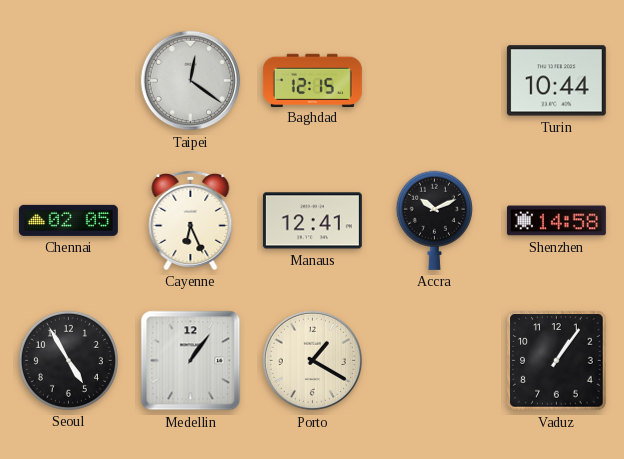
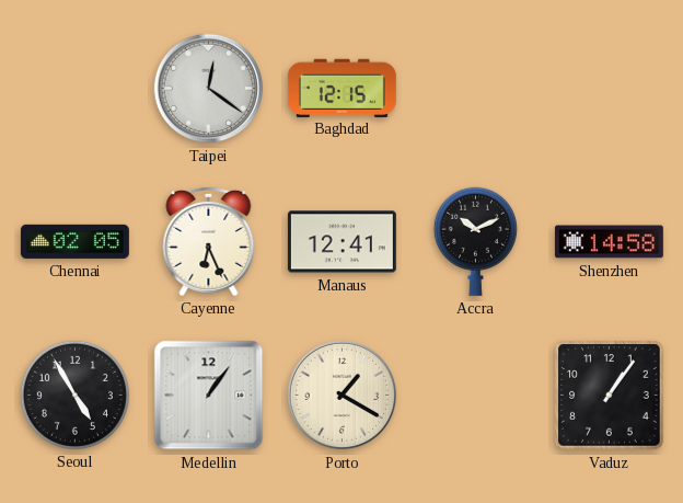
Turin: 10:44 -> none (556, 81)
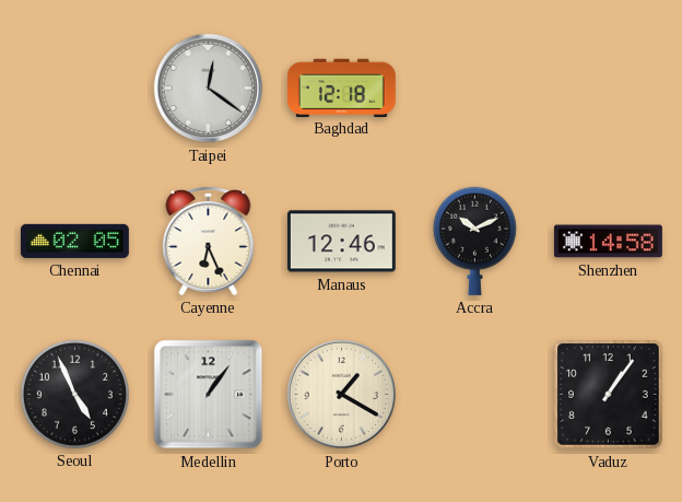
Baghdad: 12:15 -> 12:18 (341, 87)
Manaus: 12:41 -> 12:46 (341, 242)
Seoul: 4:55 -> 4:56 (74, 394)
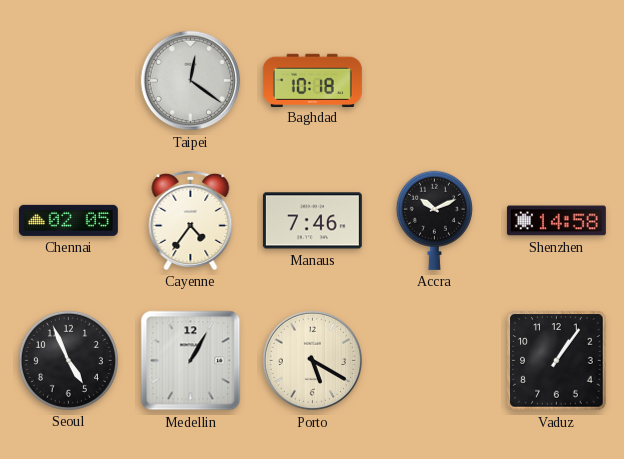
Baghdad: 12:18 -> 10:18 (312, 80)
Cayenne: 6:26 -> 4:36 (191, 220)
Manaus: 12:46 -> 7:46 (312, 221)
Medellin: 1:06 -> 1:05 (191, 361)
Porto: 1:20 -> 5:20 (313, 361)
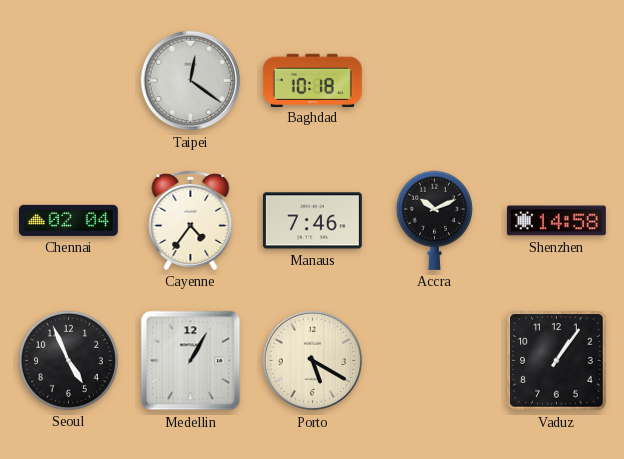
Chennai: 02:05 -> 02:04 (68, 220)
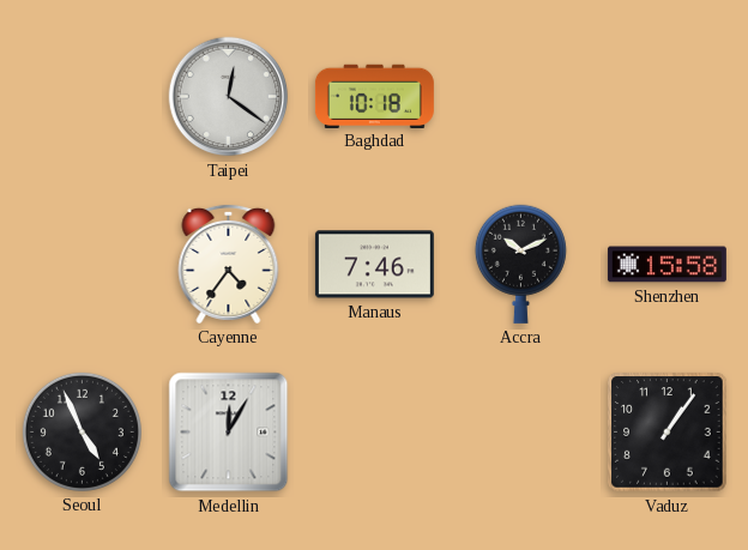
Chennai: 02:04 -> none (68, 220)
Shenzhen: 14:58 -> 15:58 (666, 265)
Medellin: 1:05 -> 12:05 (229, 433)
Porto: 5:20 -> none (313, 361)
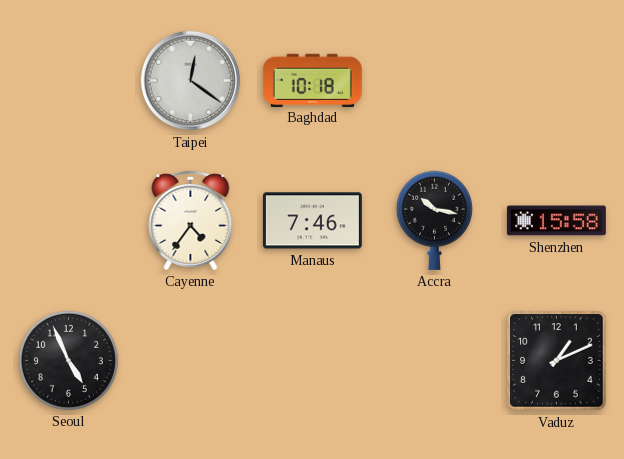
Accra: 10:11 -> 10:17 (434, 220)
Medellin: 12:05 -> none (229, 433)
Vaduz: 1:06 -> 1:11 (557, 361)
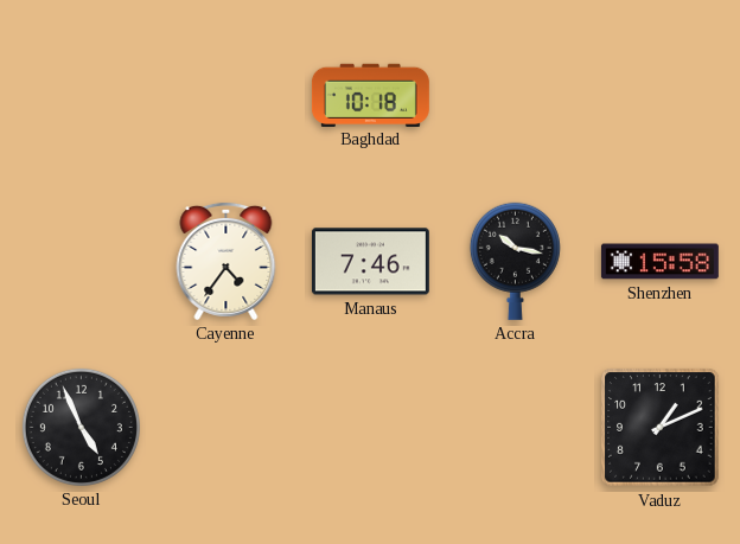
Taipei: 12:21 -> none (191, 81)
